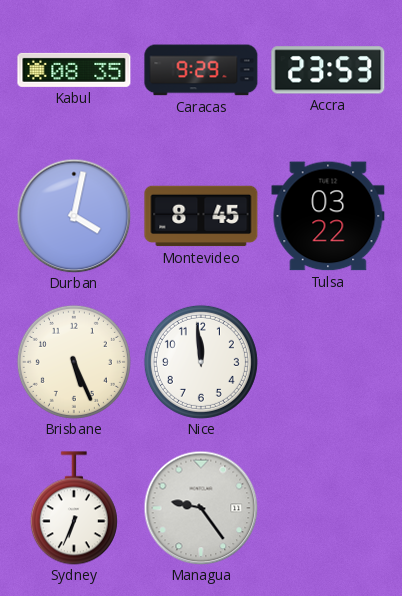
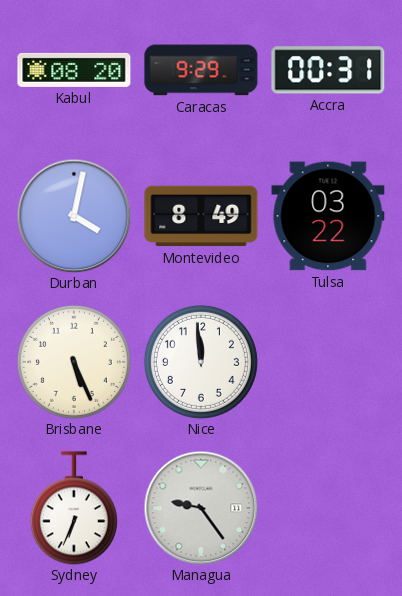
Kabul: 08:35 -> 08:20 (74, 70)
Accra: 23:53 -> 00:31 (328, 70)
Montevideo: 8:45 -> 8:49 (201, 216)
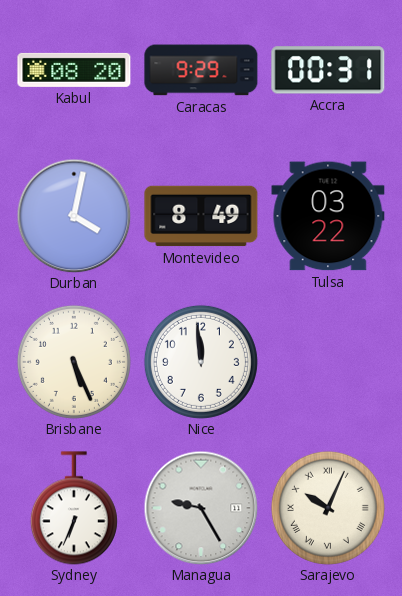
Managua: 9:24 -> 9:25 (201, 508)
Sarajevo: none -> 10:04 (328, 508)
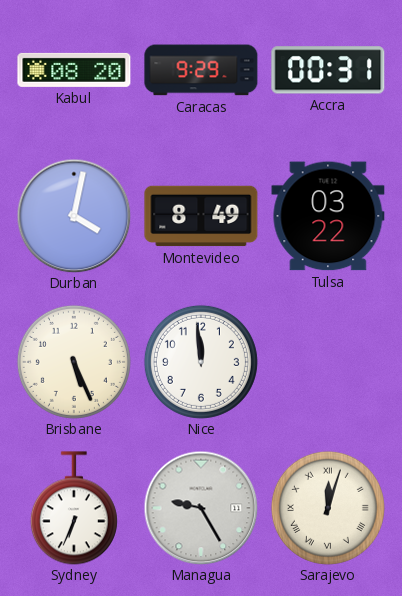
Sarajevo: 10:04 -> 12:03 (328, 508)
